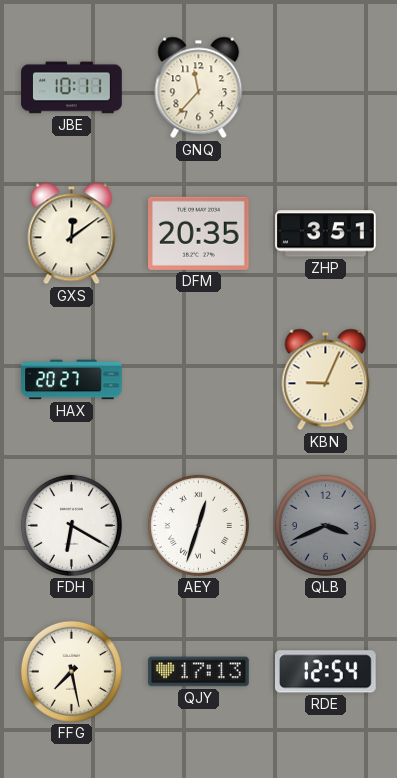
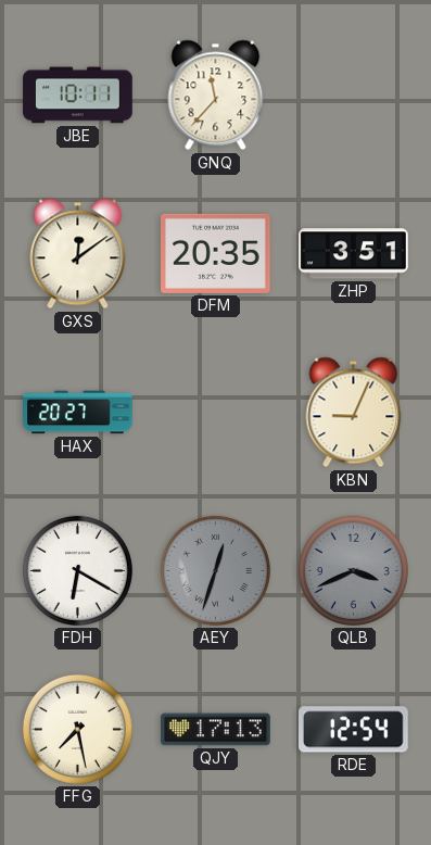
AEY dial: white -> grey (215, 570)
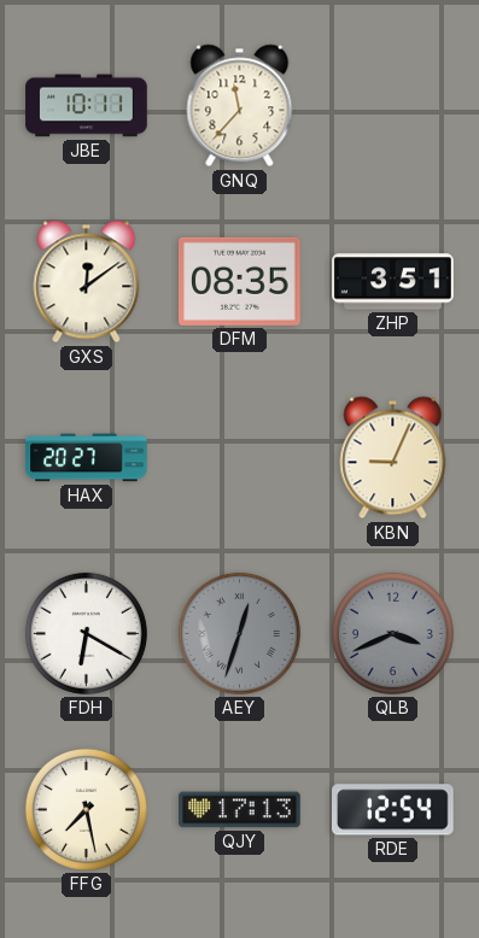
DFM: 20:35 -> 08:35 (240, 281)
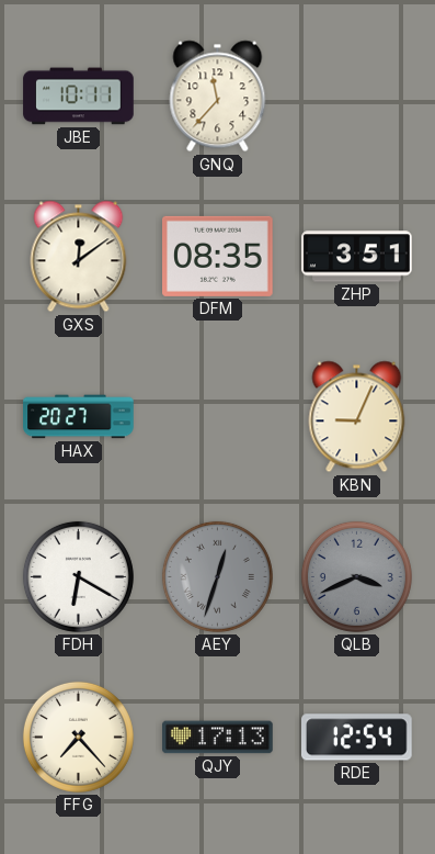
FFG: 7:28 -> 7:23 (78, 737)
